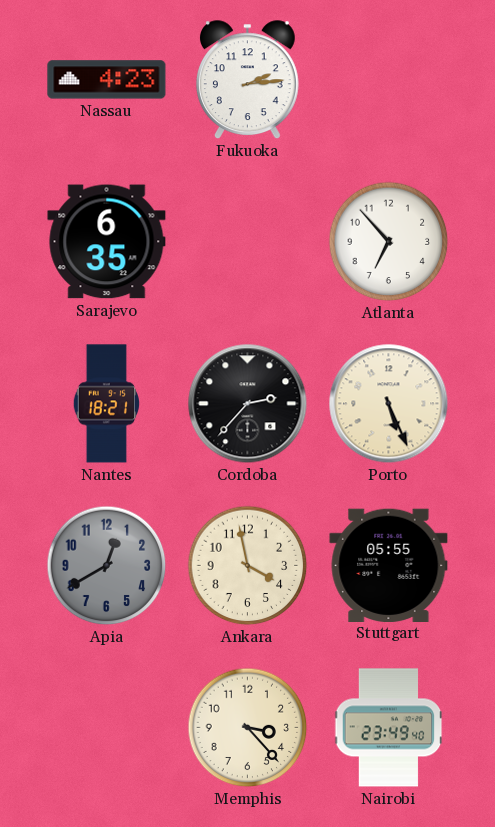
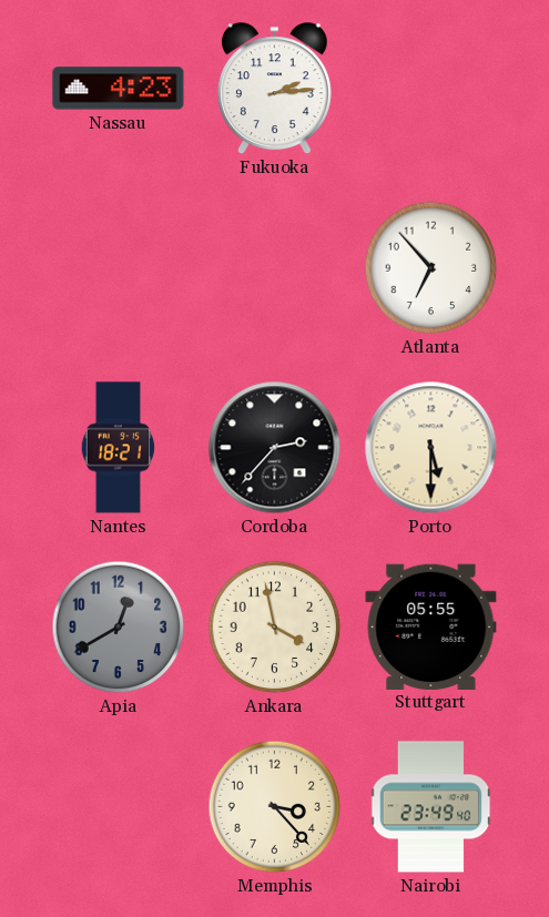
Sarajevo: 6:35 -> none (107, 242)
Porto: 5:26 -> 5:30 (431, 448)
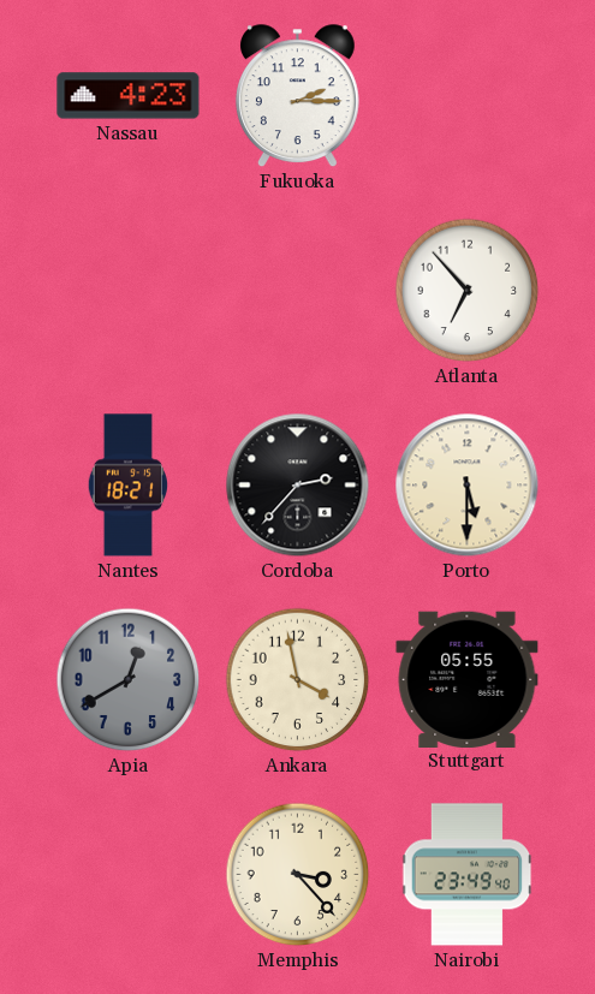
Fukuoka: 2:14 -> 2:15 (297, 96)
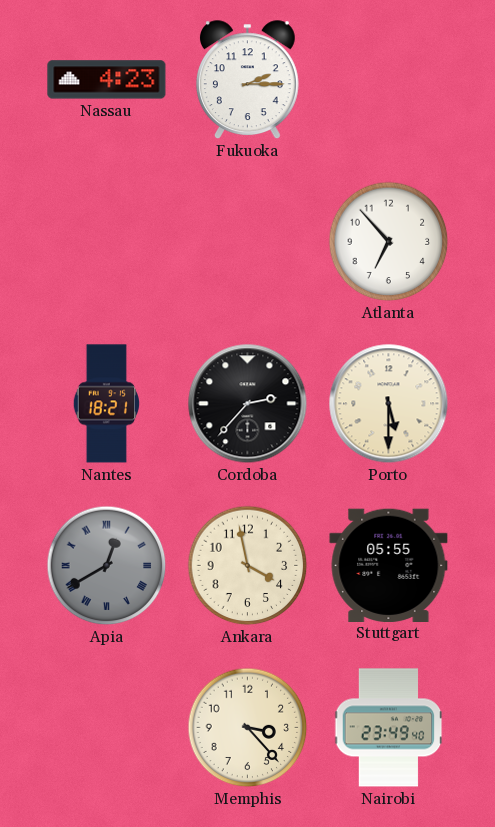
Apia numerals: Arabic -> Roman (107, 566)
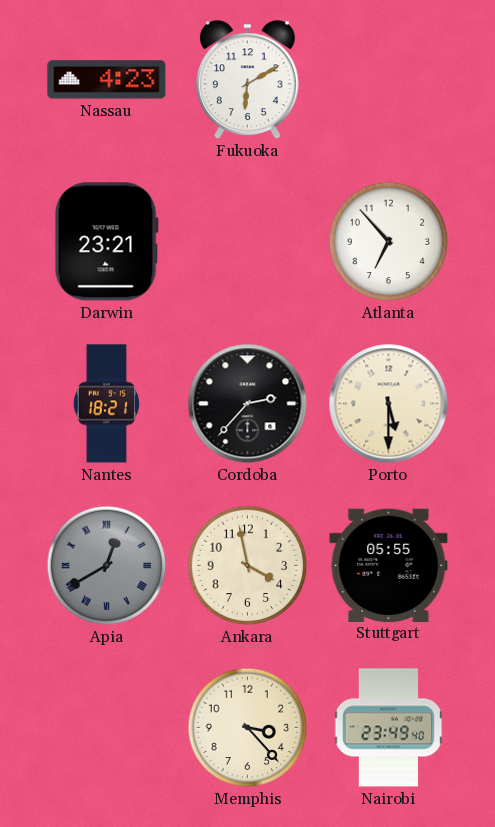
Fukuoka: 2:15 -> 6:10 (247, 80)
Darwin: none -> 23:21 (106, 242)
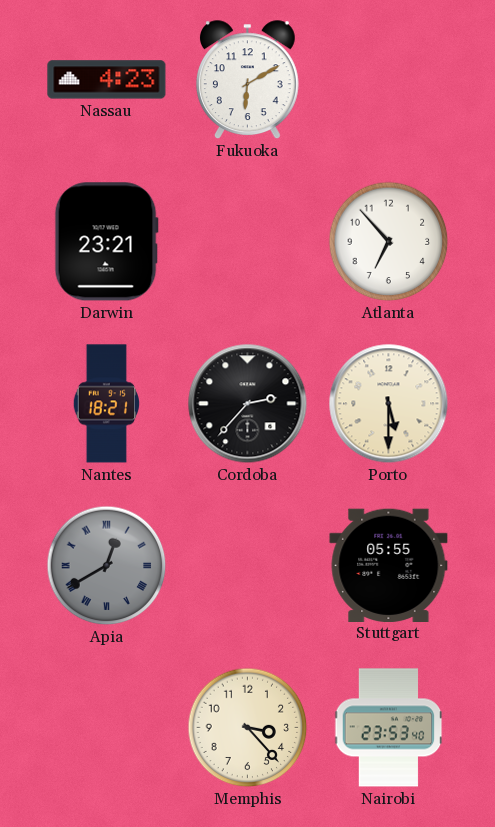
Ankara: 3:58 -> none (248, 566)
Nairobi: 23:49 -> 23:53 (389, 728)
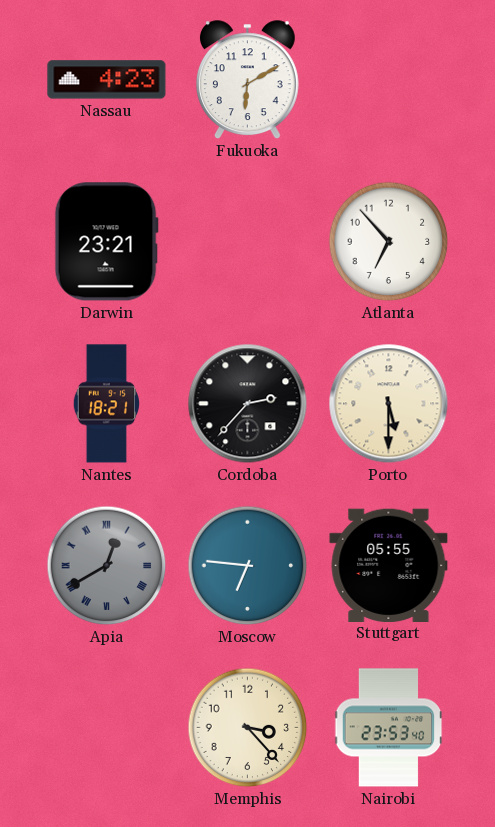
Moscow: none -> 6:46 (248, 566)
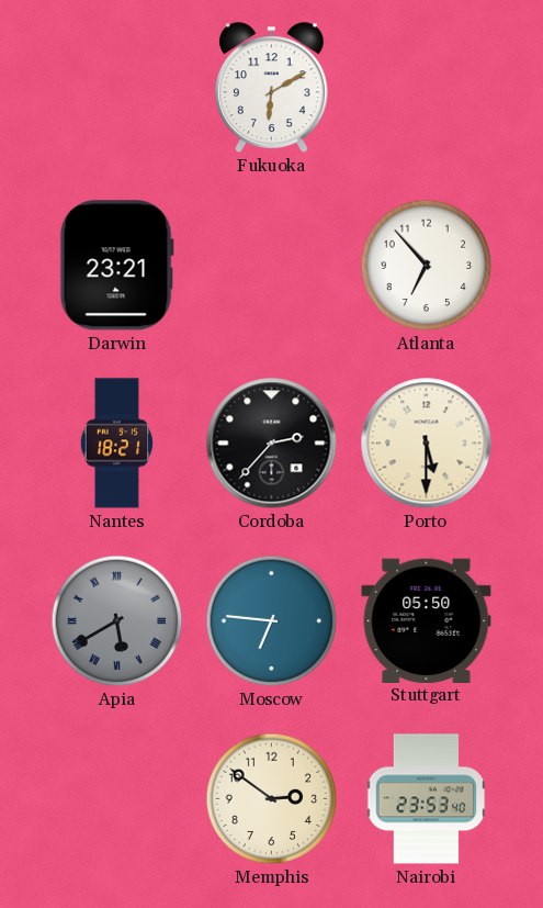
Nassau: 4:23 -> none (107, 80)
Apia: 12:40 -> 5:40 (117, 621)
Stuttgart: 05:55 -> 05:50 (427, 620)
Memphis: 3:23 -> 2:51 (272, 799)
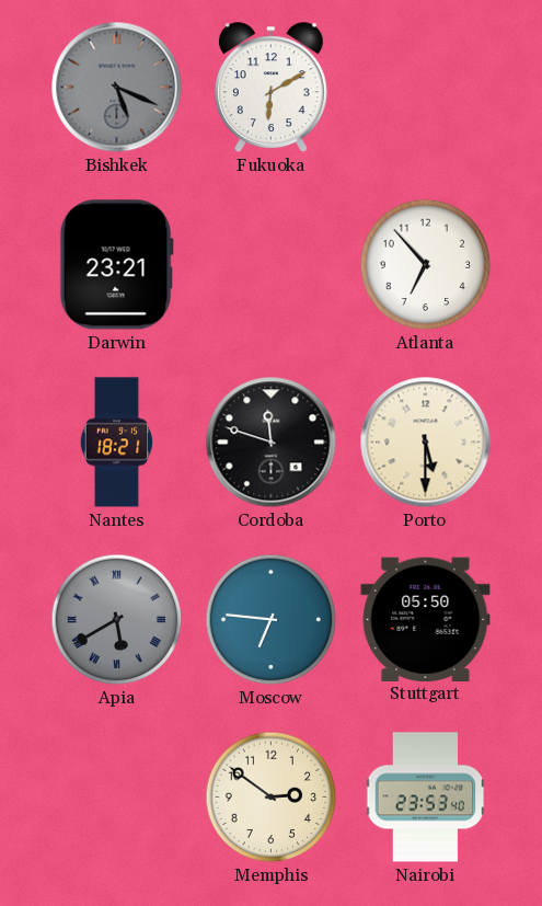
Bishkek: none -> 5:19 (117, 88)
Cordoba: 2:37 -> 11:48 (272, 443)
